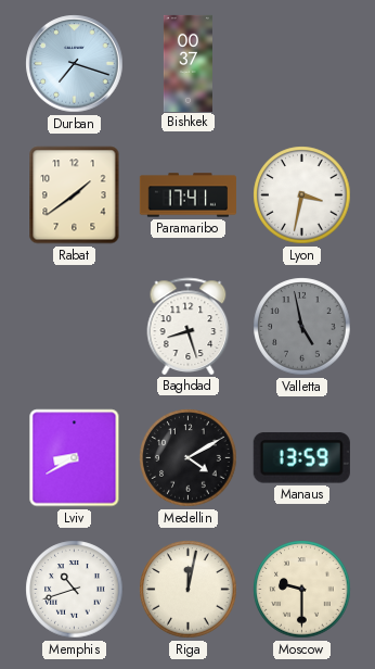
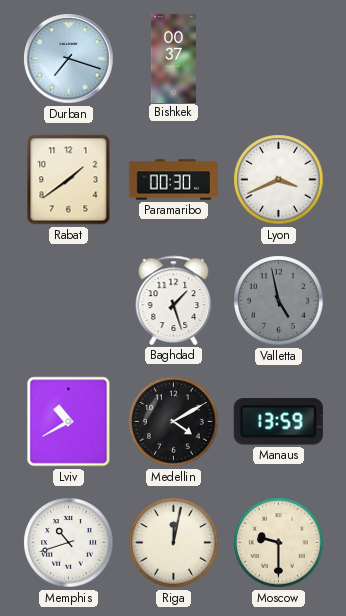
Paramaribo: 17:41 -> 00:30 (173, 180)
Lyon: 3:32 -> 3:41 (279, 180)
Baghdad: 8:27 -> 1:27 (174, 300)
Lviv: 8:40 -> 10:40 (69, 422)
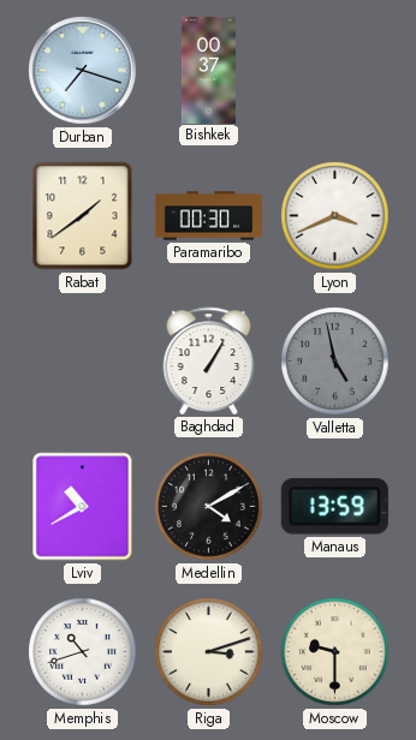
Baghdad: 1:27 -> 1:05 (209, 360)
Riga: 12:02 -> 3:12 (209, 652)
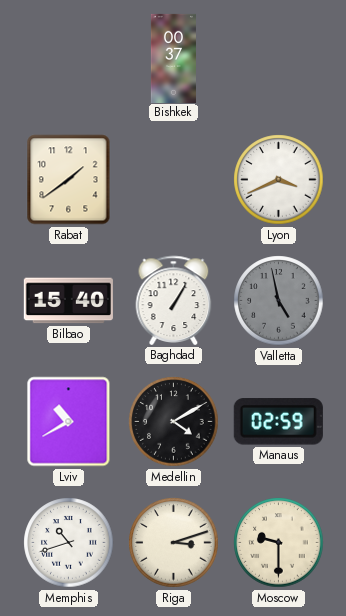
Durban: 7:18 -> none (83, 71)
Paramaribo: 00:30 -> none (208, 216)
Bilbao: none -> 15:40 (68, 301)
Manaus: 13:59 -> 02:59 (278, 422)
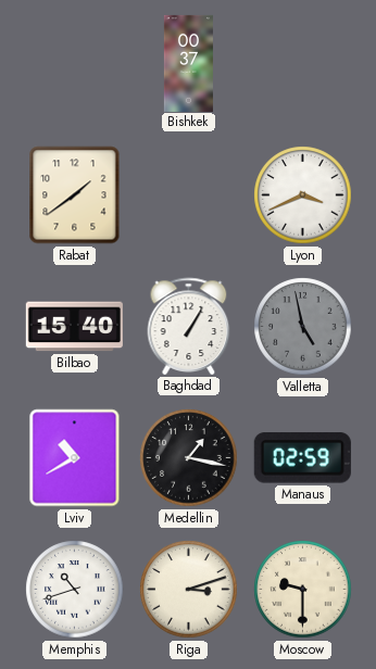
Medellin: 4:10 -> 1:17 (189, 458)
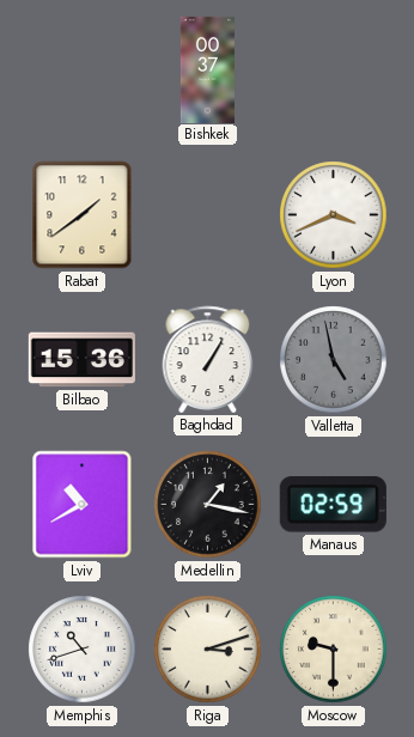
Bilbao: 15:40 -> 15:36 (81, 360)
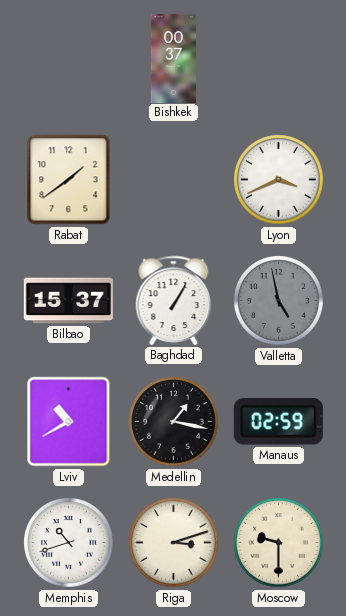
Bilbao: 15:36 -> 15:37 (68, 301)
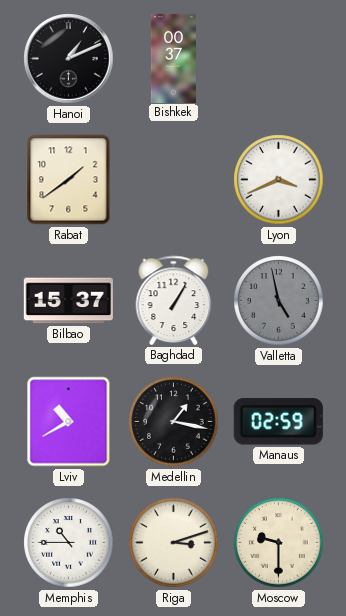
Hanoi: none -> 1:11 (69, 59)
Memphis: 10:42 -> 10:45 (69, 543)
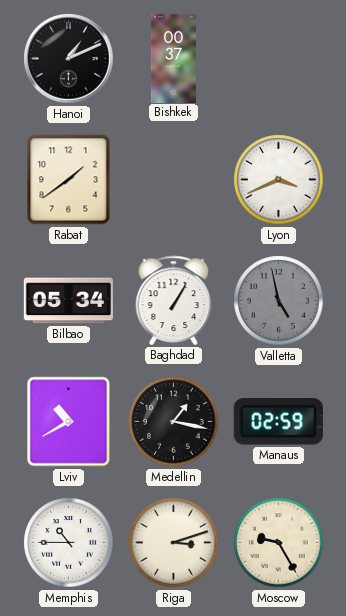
Bilbao: 15:37 -> 05:34 (68, 301)
Moscow: 9:30 -> 9:25 (279, 543)
